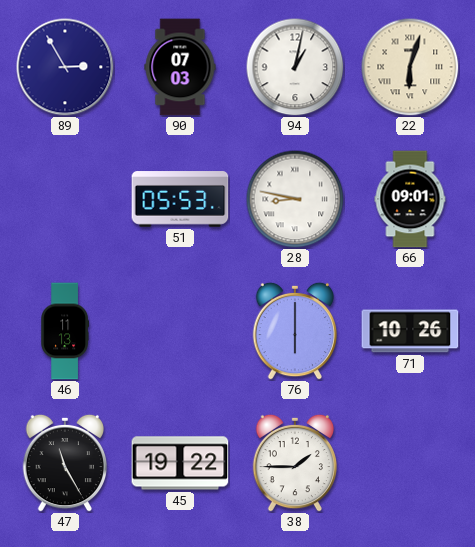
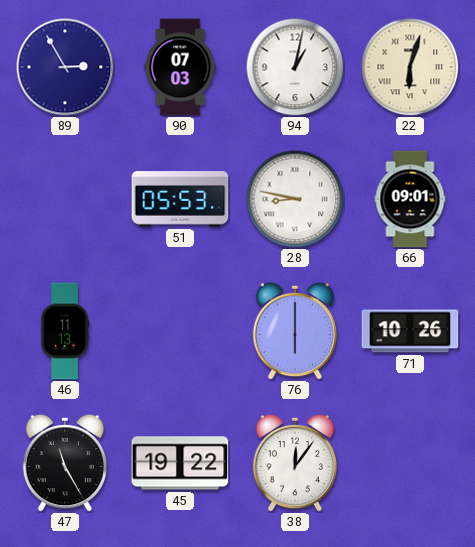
38: 1:45 -> 12:06 (295, 463)
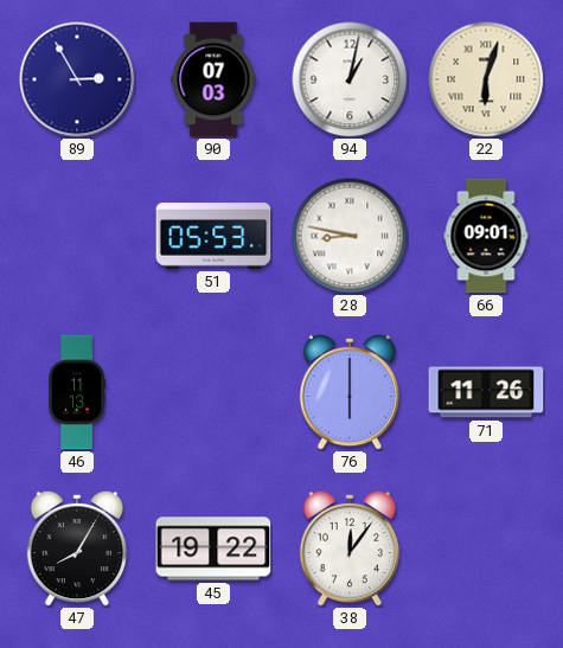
71: 10:26 -> 11:26 (486, 392)
47: 11:25 -> 8:05 (77, 548)
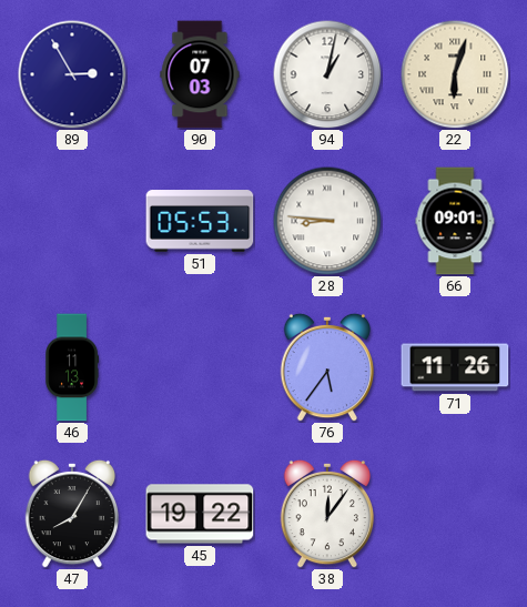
28: 8:47 -> 8:46 (327, 221)
76: 6:00 -> 5:36 (327, 367)
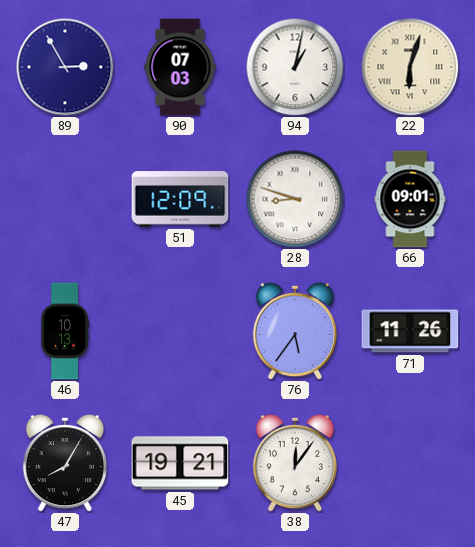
51: 05:53 -> 12:09 (180, 199)
28: 8:46 -> 8:48 (295, 199)
46: 11:13 -> 10:13 (65, 331)
45: 19:22 -> 19:21 (180, 463)
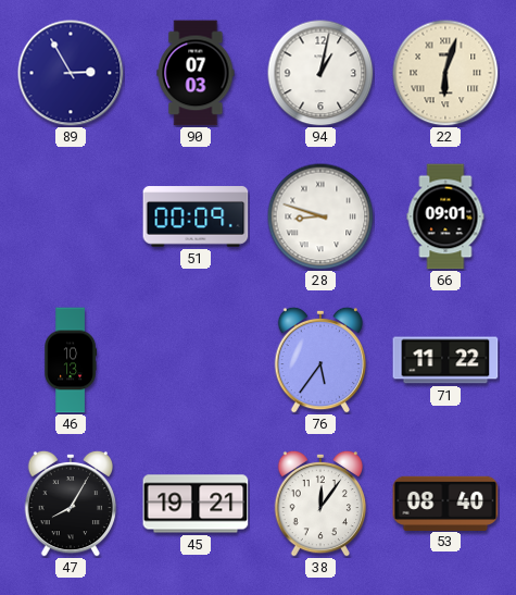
51: 12:09 -> 00:09 (196, 216)
71: 11:26 -> 11:22 (445, 360)
53: none -> 08:40 (445, 503)
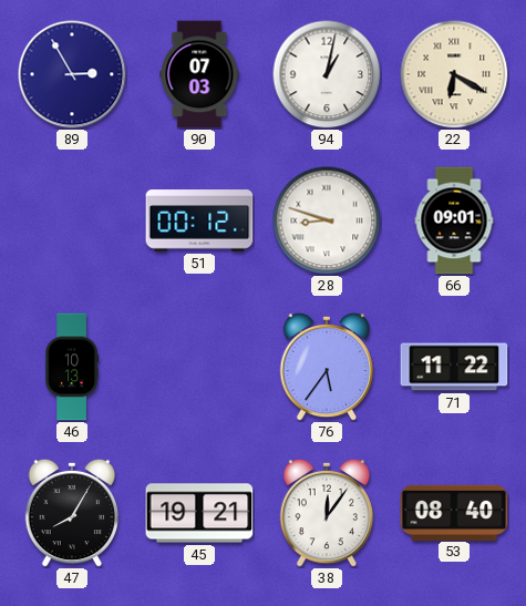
22: 6:03 -> 6:20 (454, 74)
51: 00:09 -> 00:12 (199, 220)
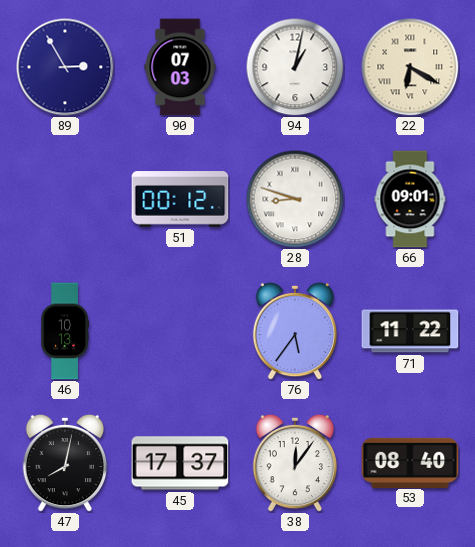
47: 8:05 -> 8:02 (65, 463)
45: 19:21 -> 17:37 (180, 463)
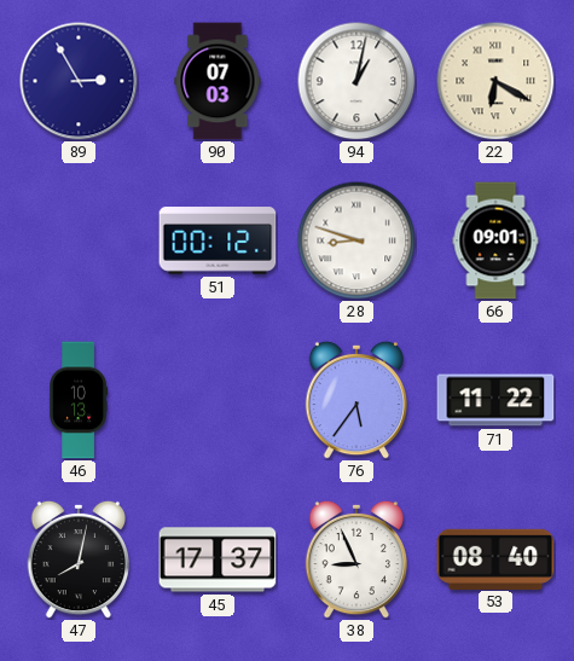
38: 12:06 -> 8:56 (356, 559)
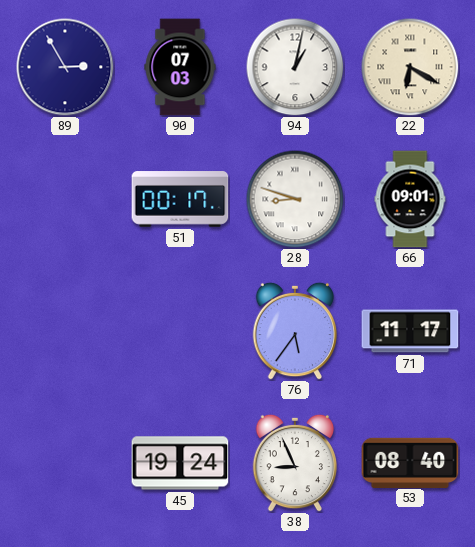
51: 00:12 -> 00:17 (180, 199)
46: 10:13 -> none (79, 400)
71: 11:22 -> 11:17 (410, 331)
47: 8:02 -> none (79, 559)
45: 17:37 -> 19:24 (180, 463)
